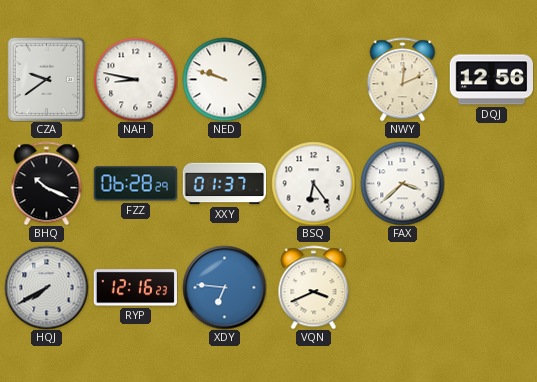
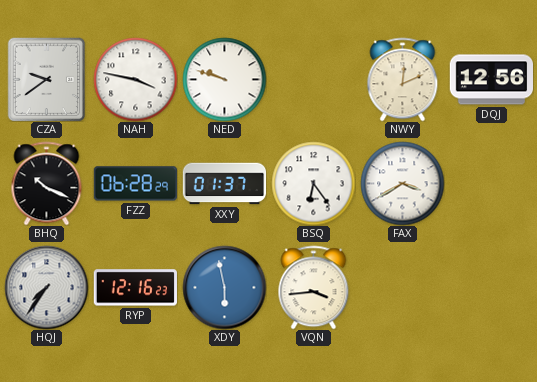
NAH: 8:47 -> 3:47 (135, 79)
FAX: 3:38 -> 3:40 (402, 183)
HQJ: 7:40 -> 7:36 (46, 287)
XDY: 6:46 -> 5:58 (224, 287)
VQN: 3:41 -> 3:44 (314, 287)
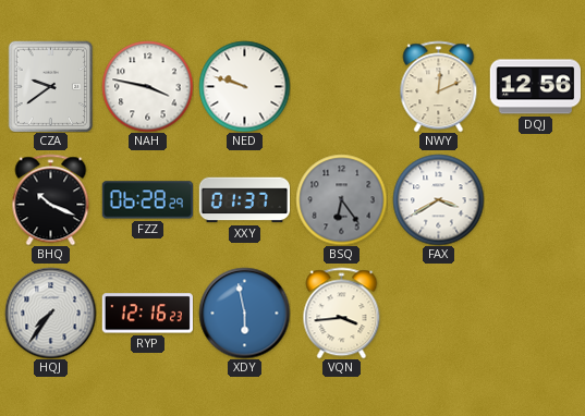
BSQ dial: white -> grey (341, 199)
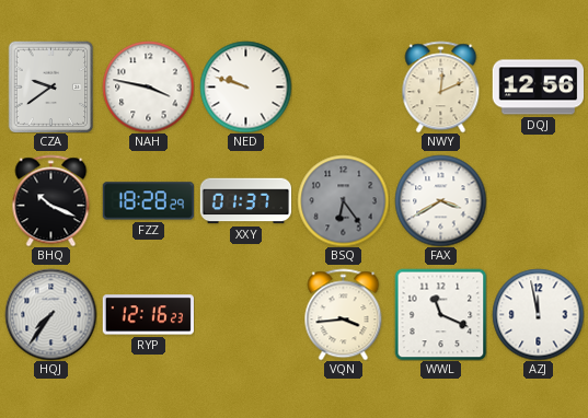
FZZ: 06:28 -> 18:28 (148, 201)
XDY: 5:58 -> none (244, 313)
WWL: none -> 11:19 (440, 314)
AZJ: none -> 11:58 (538, 314)
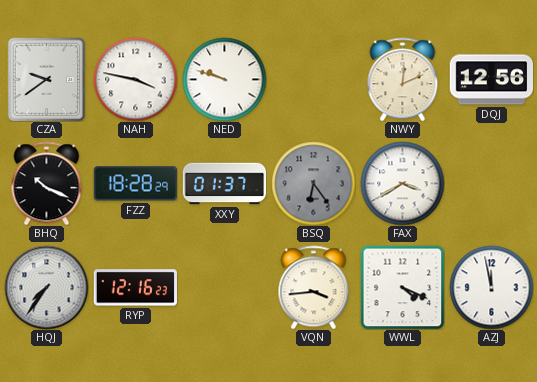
WWL: 11:19 -> 4:19 (402, 287)
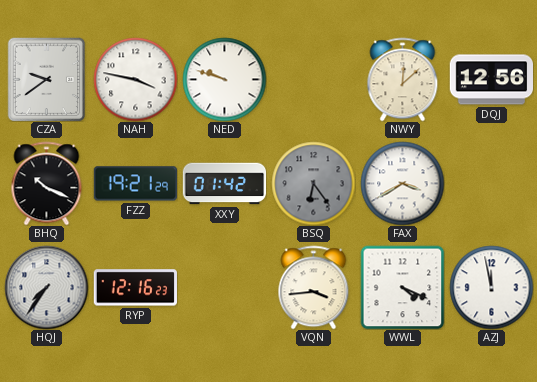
NWY: 12:11 -> 12:08 (403, 79)
FZZ: 18:28 -> 19:21 (135, 184)
XXY: 01:37 -> 01:42 (224, 184)
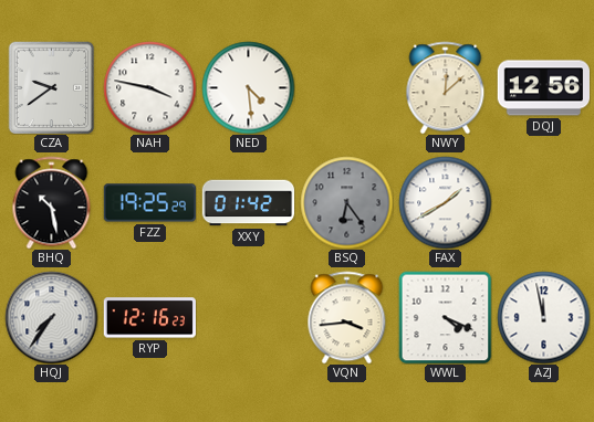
NED: 9:48 -> 4:29 (248, 87)
BHQ: 10:19 -> 10:28 (52, 202)
FZZ: 19:21 -> 19:25 (149, 203)
FAX: 3:40 -> 1:40 (445, 202)
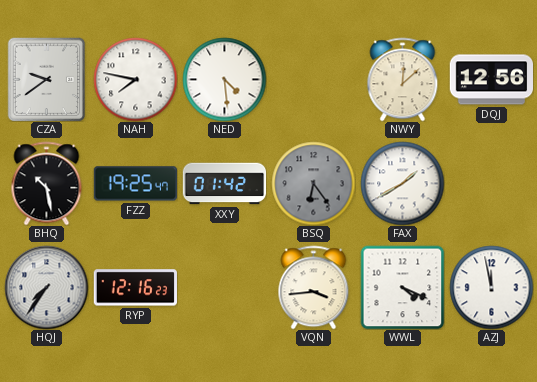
NAH: 3:47 -> 7:47 (135, 79)
FZZ: 19:25:29 -> 19:25:47 (135, 184)
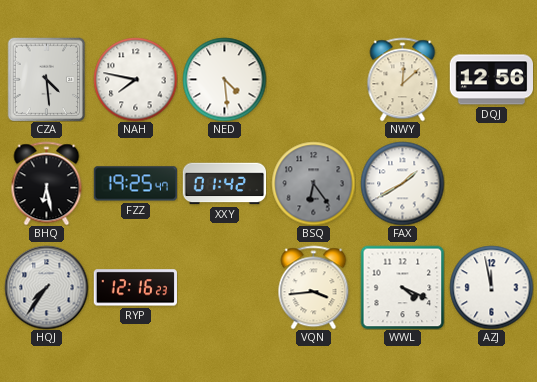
CZA: 9:39 -> 4:29 (47, 79)
BHQ: 10:28 -> 6:28 (47, 183)
